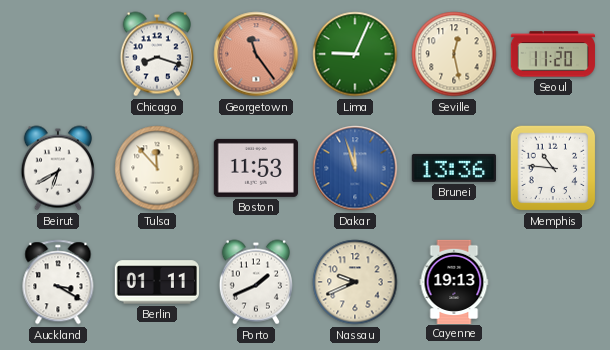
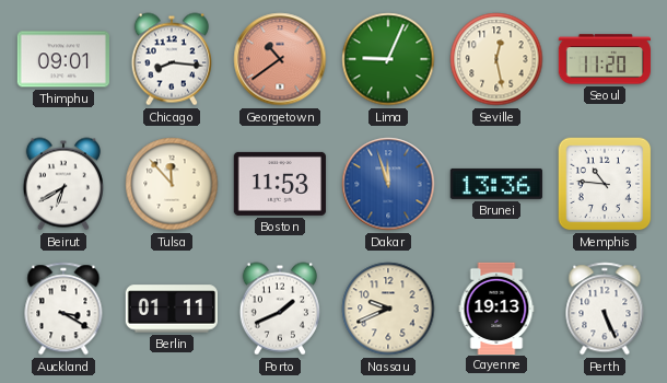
Thimphu: none -> 09:01 (63, 59)
Chicago: 8:18 -> 8:16 (172, 59)
Georgetown: 11:24 -> 10:39 (280, 59)
Perth: none -> 5:26 (605, 309)
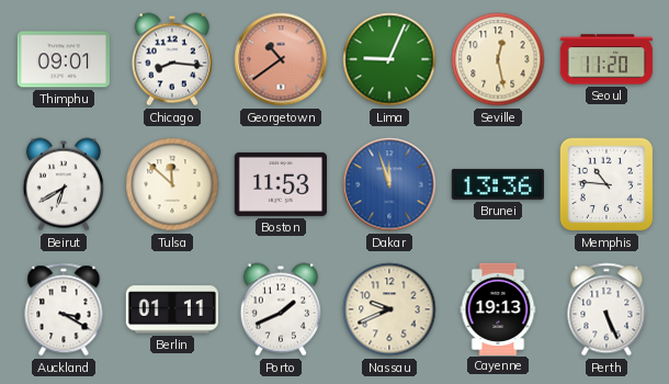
Tulsa: 11:53 -> 11:52 (172, 184)
